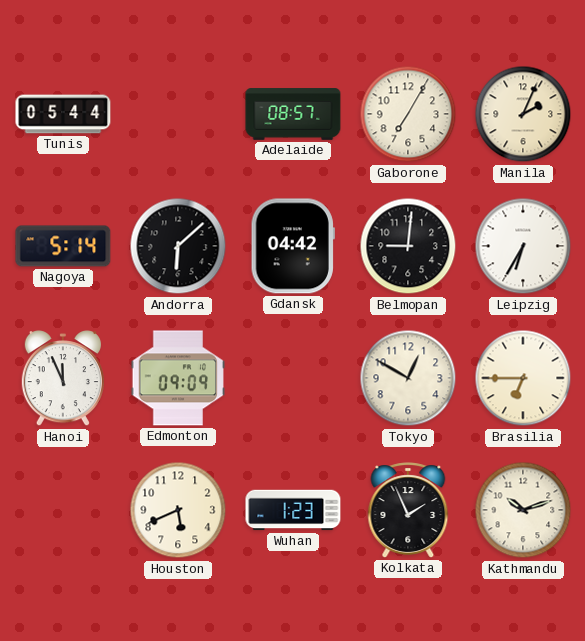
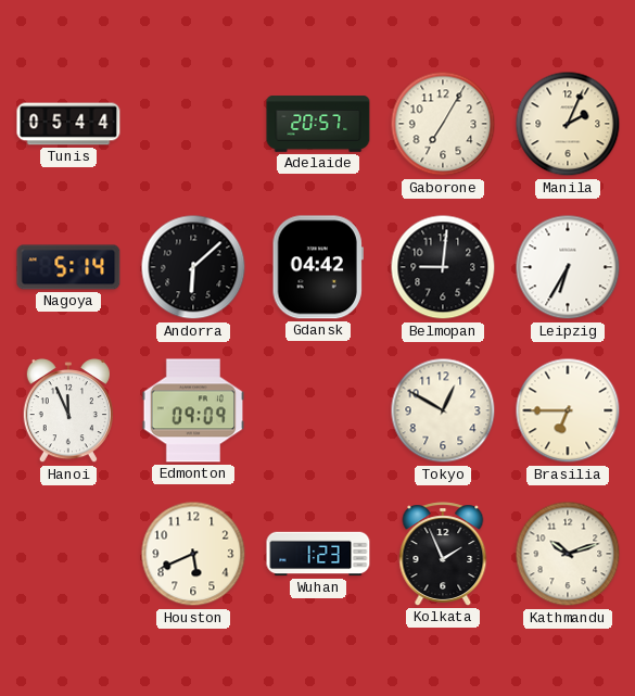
Adelaide: 08:57 -> 20:57 (318, 124)
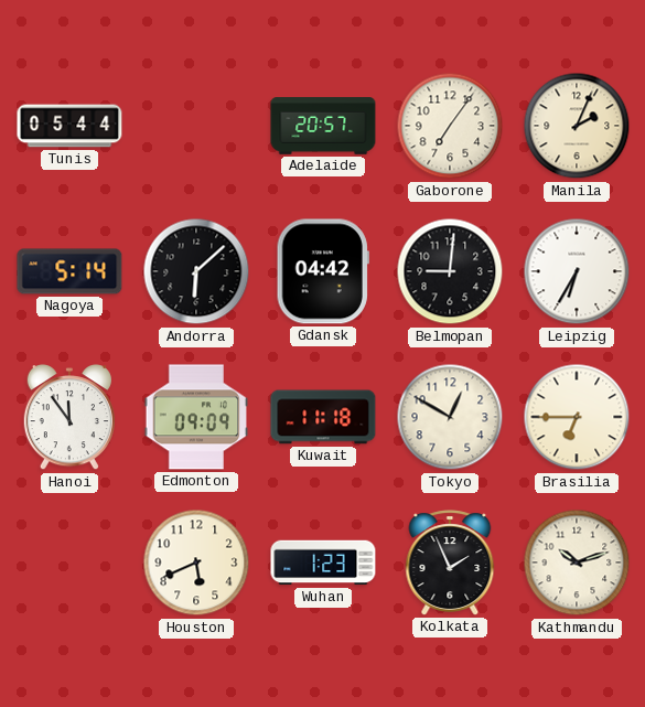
Gaborone: 7:05 -> 7:06 (450, 126)
Hanoi: 11:56 -> 11:54 (69, 418)
Kuwait: none -> 11:18 (323, 417)
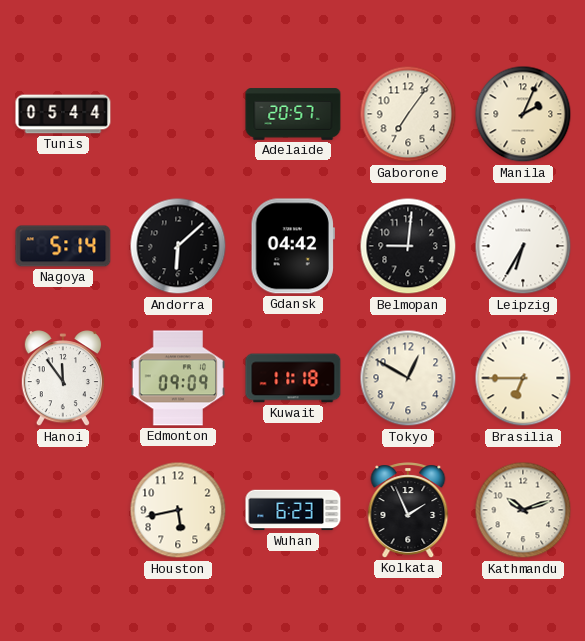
Houston: 5:41 -> 5:43 (178, 510)
Wuhan: 1:23 -> 6:23 (293, 510)
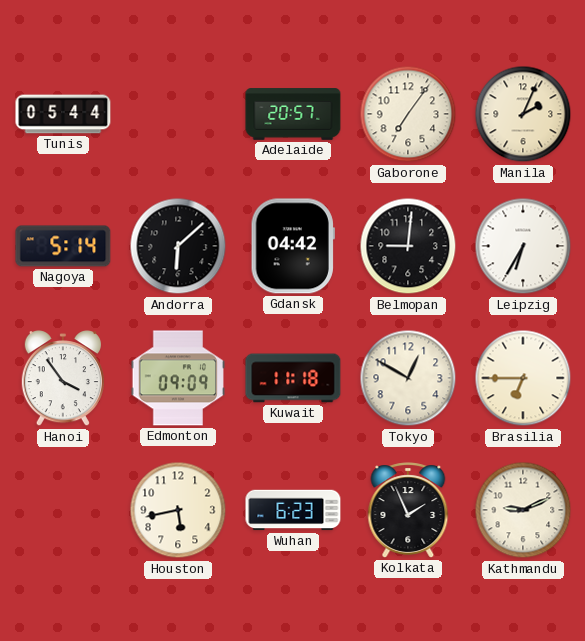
Hanoi: 11:54 -> 3:54 (63, 379)
Kathmandu: 10:12 -> 9:11 (523, 510)
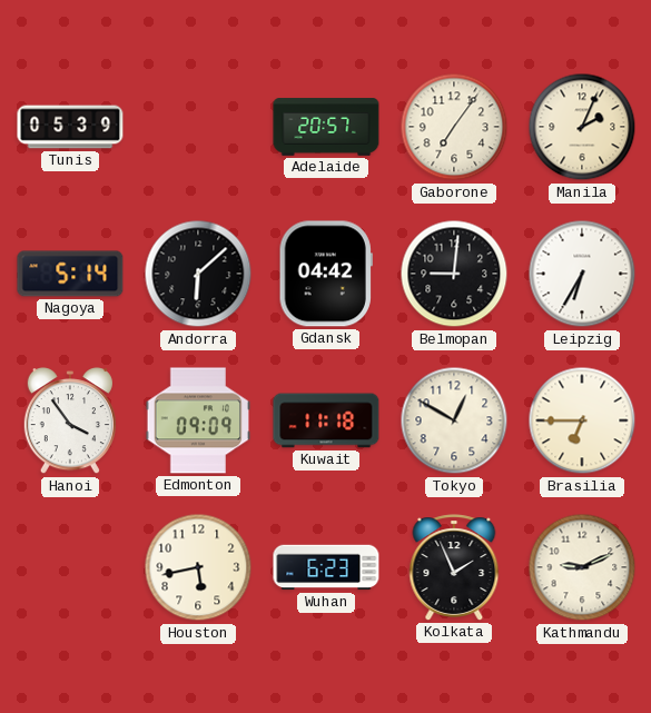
Tunis: 05:44 -> 05:39 (70, 127)
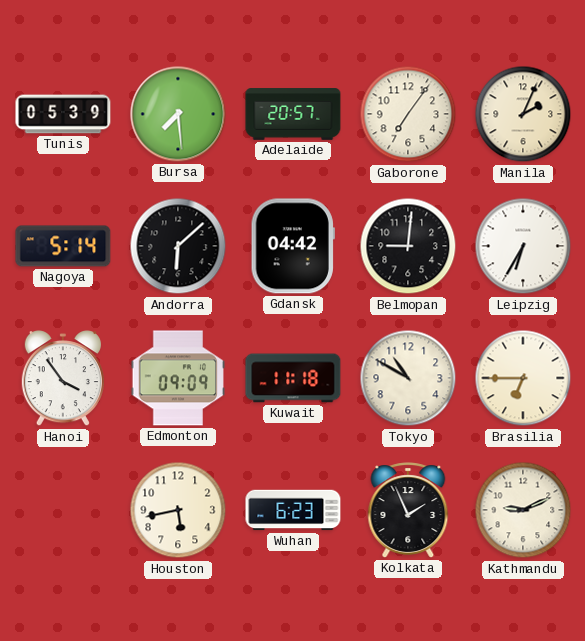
Bursa: none -> 7:29 (178, 114)
Tokyo: 12:50 -> 10:50 (408, 378)
